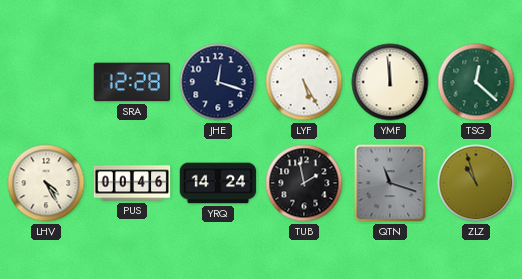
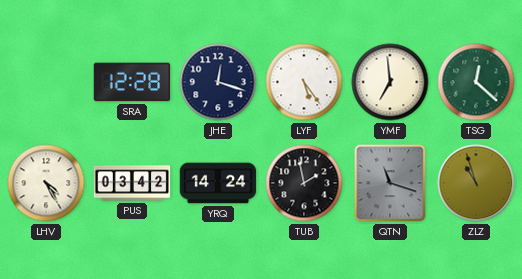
LYF: 5:25 -> 5:24 (304, 82)
YMF: 11:59 -> 6:59 (390, 82)
PUS: 00:46 -> 03:42 (132, 183)
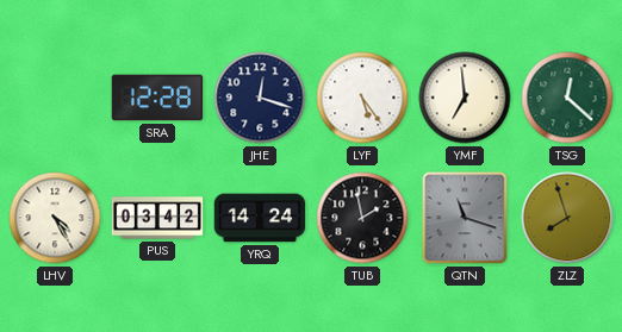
ZLZ: 10:57 -> 7:57 (567, 218)
